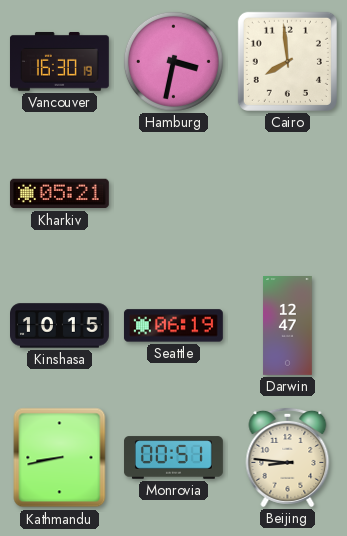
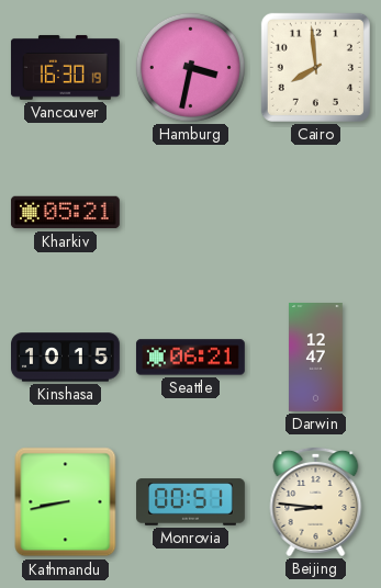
Seattle: 06:19 -> 06:21 (190, 358)
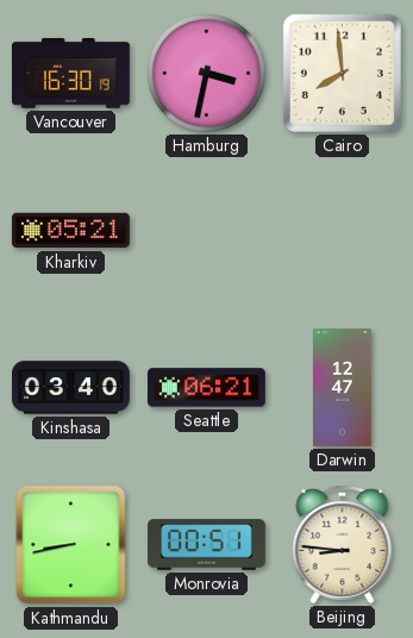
Kinshasa: 10:15 -> 03:40 (71, 388)
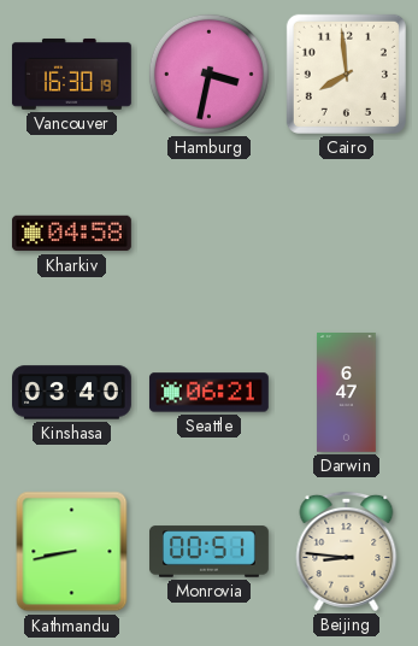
Kharkiv: 05:21 -> 04:58 (71, 234)
Darwin: 12:47 -> 6:47 (347, 393)
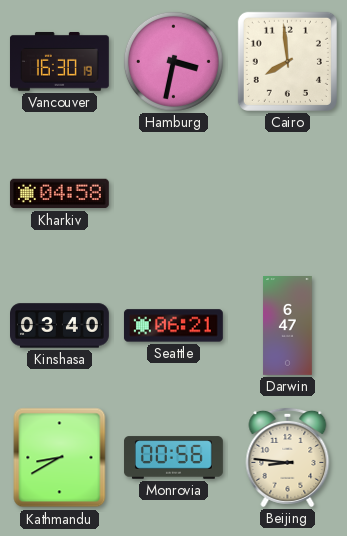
Kathmandu: 8:43 -> 8:40 (60, 458)
Monrovia: 00:51 -> 00:56 (174, 458)
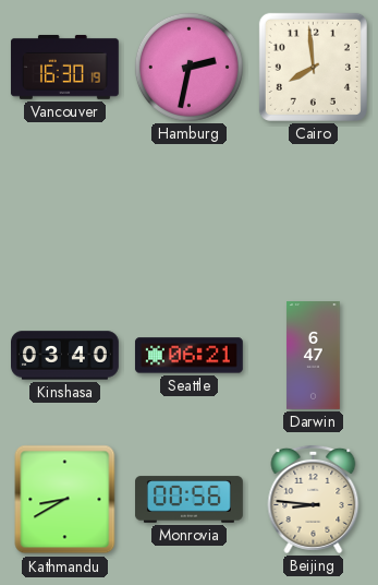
Hamburg: 3:32 -> 2:32 (188, 67)
Kharkiv: 04:58 -> none (59, 194)
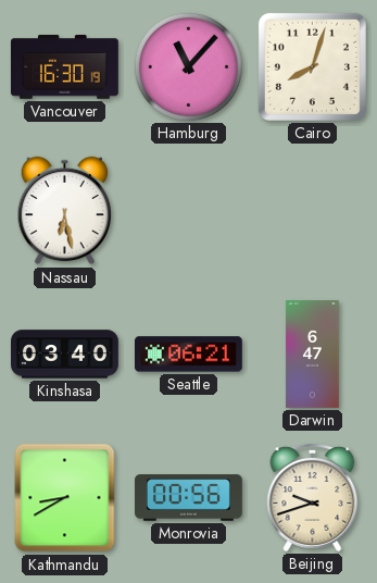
Hamburg: 2:32 -> 11:07 (188, 66)
Cairo: 7:59 -> 8:03 (312, 66)
Nassau: none -> 6:28 (65, 211)
Beijing: 8:46 -> 9:42 (313, 497)
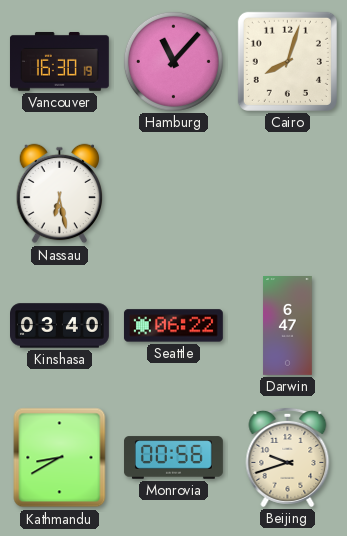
Seattle: 06:21 -> 06:22 (173, 326)
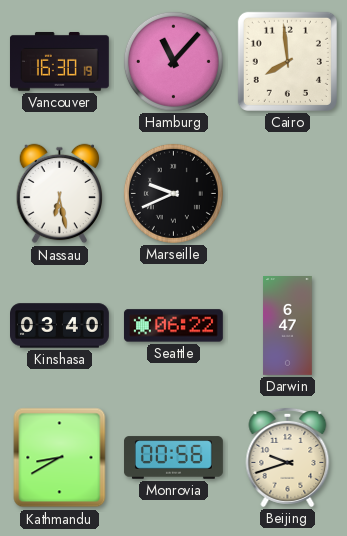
Cairo: 8:03 -> 7:59 (287, 61)
Marseille: none -> 9:41 (173, 193)
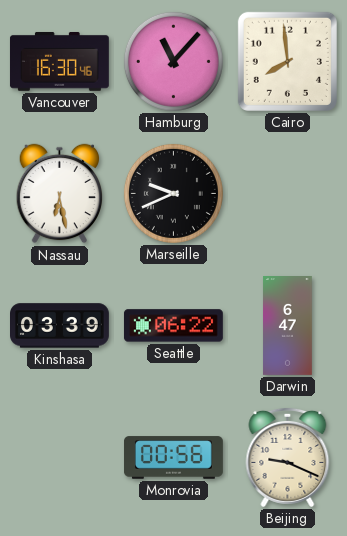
Vancouver: 16:30:19 -> 16:30:46 (59, 61)
Kinshasa: 03:40 -> 03:39 (60, 326)
Kathmandu: 8:40 -> none (60, 458)
Beijing: 9:42 -> 9:19 (288, 457)
